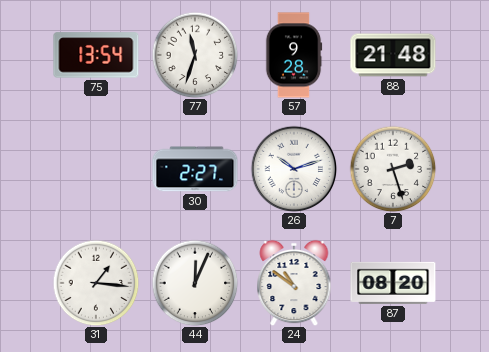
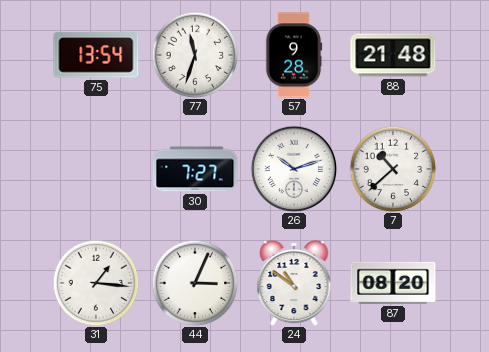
30: 2:27 -> 7:27 (195, 169)
7: 2:27 -> 10:38 (393, 169)
44: 12:04 -> 3:04 (195, 283)
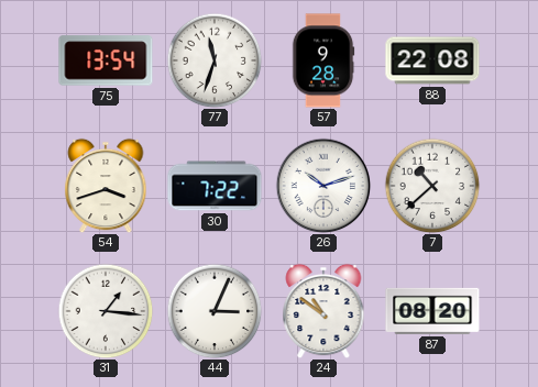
88: 21:48 -> 22:08 (432, 60)
54: none -> 3:42 (106, 186)
30: 7:27 -> 7:22 (215, 186)
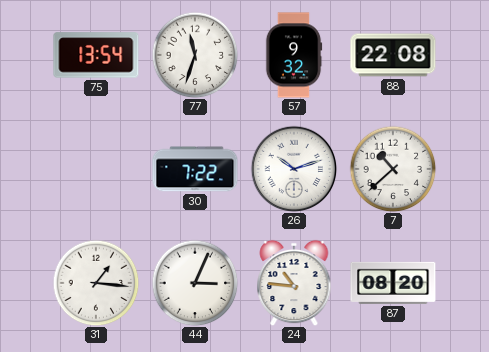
57: 9:28 -> 9:32 (294, 55)
54: 3:42 -> none (106, 186)
24: 10:51 -> 10:46 (294, 283)
